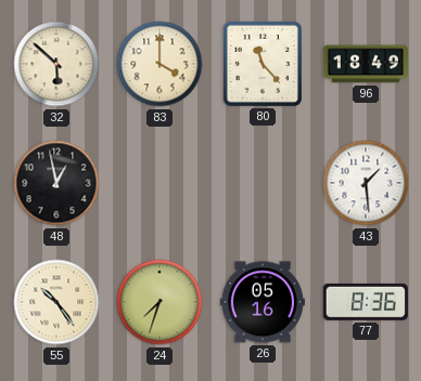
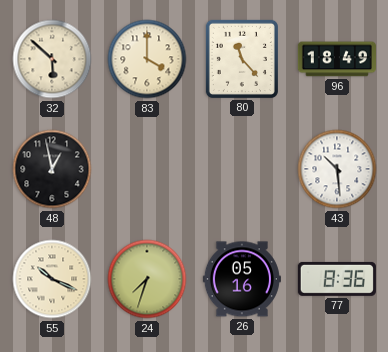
43: 1:29 -> 10:29 (337, 169)
55: 10:24 -> 10:19 (52, 279)
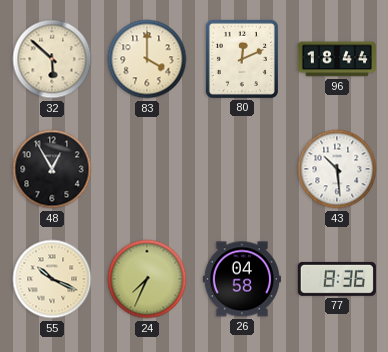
80: 11:23 -> 12:11 (242, 59)
96: 18:49 -> 18:44 (337, 59)
48: 12:58 -> 12:55 (52, 169)
24: 7:33 -> 7:34 (147, 279)
26: 05:16 -> 04:58 (242, 279)
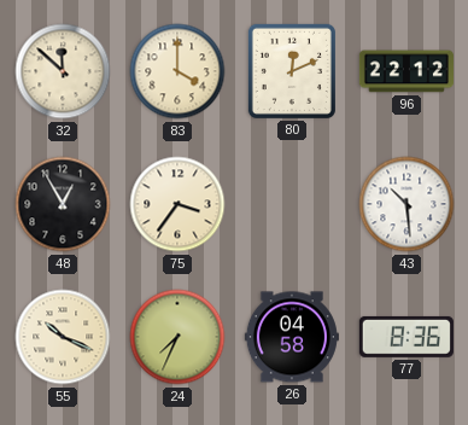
32: 5:52 -> 11:52 (63, 71)
96: 18:44 -> 22:12 (406, 71)
75: none -> 3:36 (177, 204)
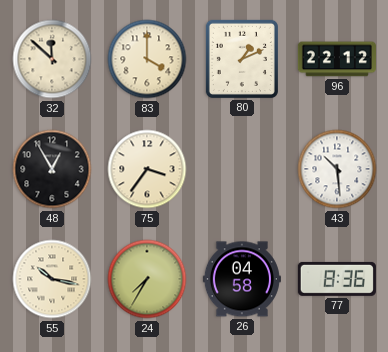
80: 12:11 -> 1:11 (242, 59)
55: 10:19 -> 10:17 (52, 279)
24: 7:34 -> 7:35 (147, 279)
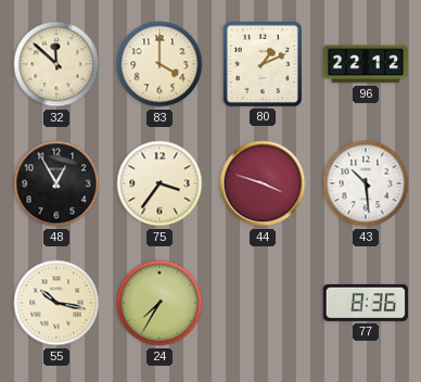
44: none -> 3:48 (263, 183)
26: 04:58 -> none (242, 279)
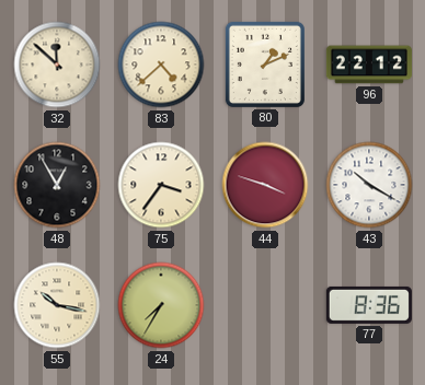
83: 4:00 -> 4:38 (161, 65)
43: 10:29 -> 10:20 (369, 185)
